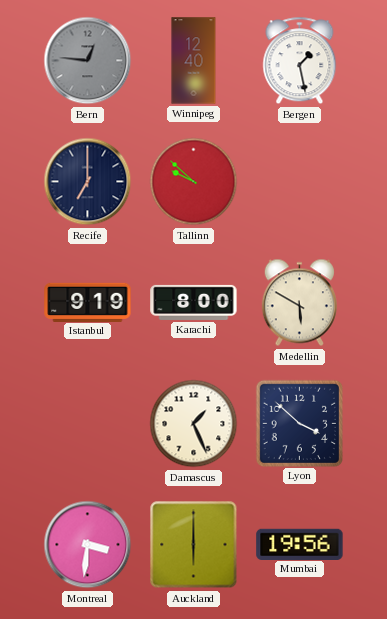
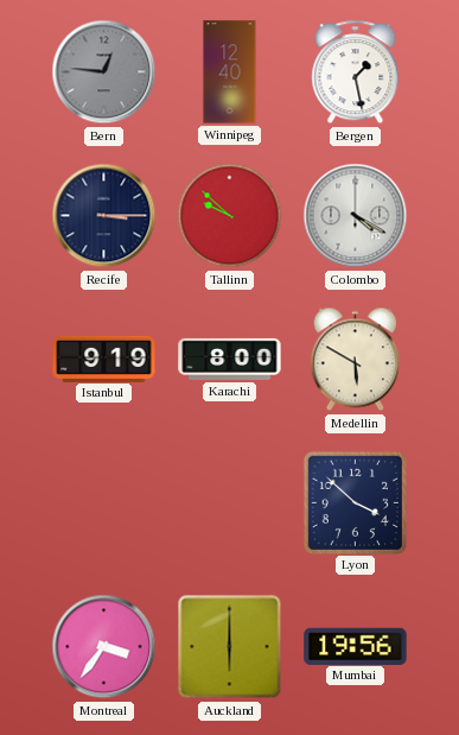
Recife: 7:00 -> 3:15 (104, 216)
Colombo: none -> 4:20 (356, 216)
Damascus: 1:26 -> none (194, 424)
Montreal: 3:31 -> 3:36 (104, 647)
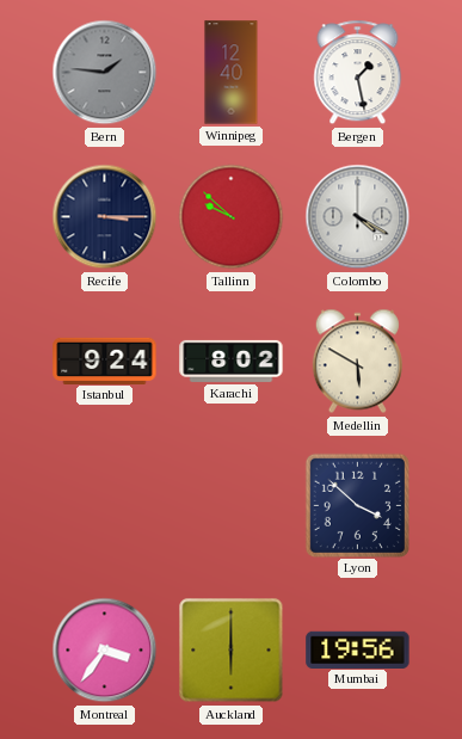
Bern: 12:46 -> 1:46 (105, 73)
Istanbul: 9:19 -> 9:24 (105, 361)
Karachi: 8:00 -> 8:02 (232, 361)
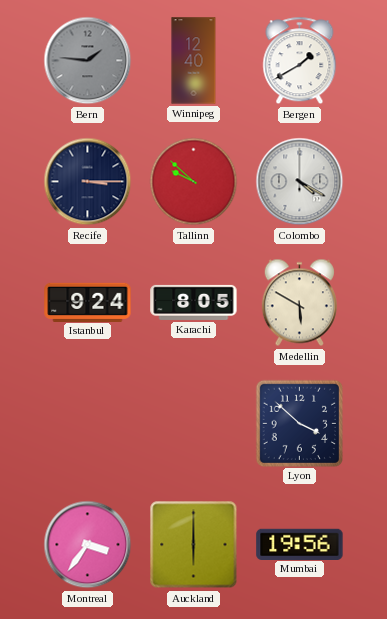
Bergen: 1:28 -> 1:40 (300, 61)
Karachi: 8:02 -> 8:05 (194, 302)
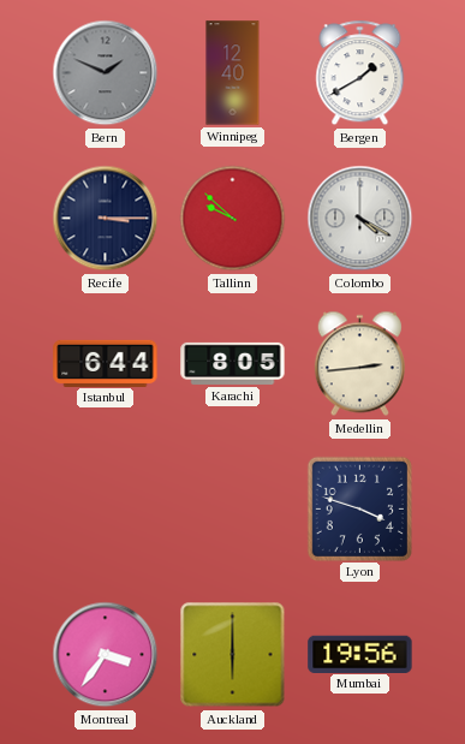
Bern: 1:46 -> 1:49 (106, 73)
Istanbul: 9:24 -> 6:44 (106, 363)
Medellin: 5:50 -> 2:44 (359, 364)
Lyon: 3:52 -> 3:48 (359, 508)
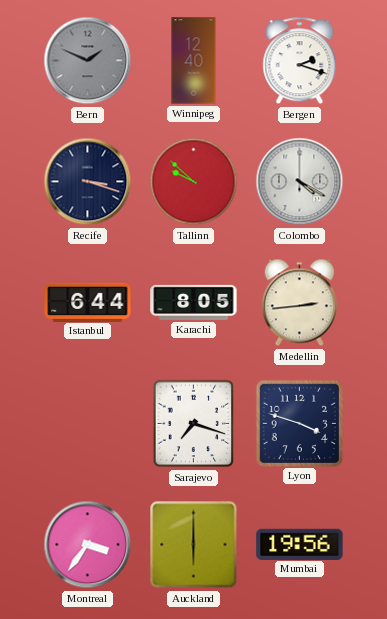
Bergen: 1:40 -> 2:18 (300, 61)
Recife: 3:15 -> 3:18 (88, 182)
Sarajevo: none -> 7:18 (194, 424)
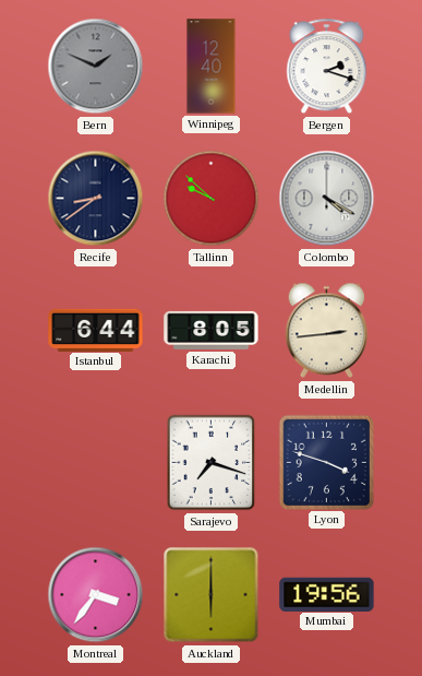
Recife: 3:18 -> 8:39 (96, 199)
